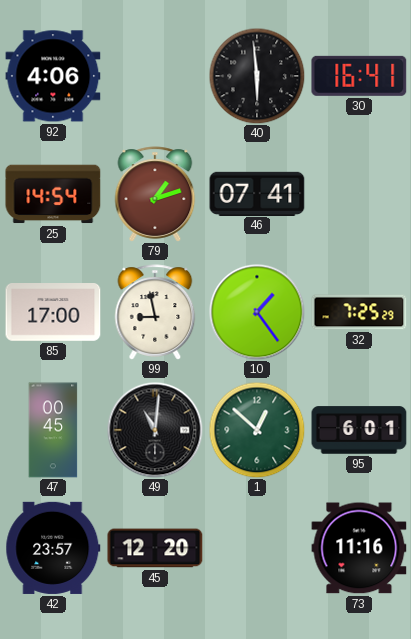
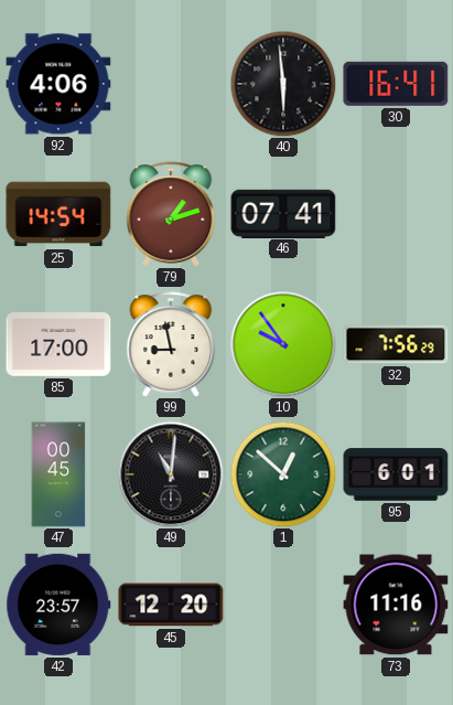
10: 1:24 -> 9:54 (283, 344)
32: 7:25 -> 7:56 (396, 344)
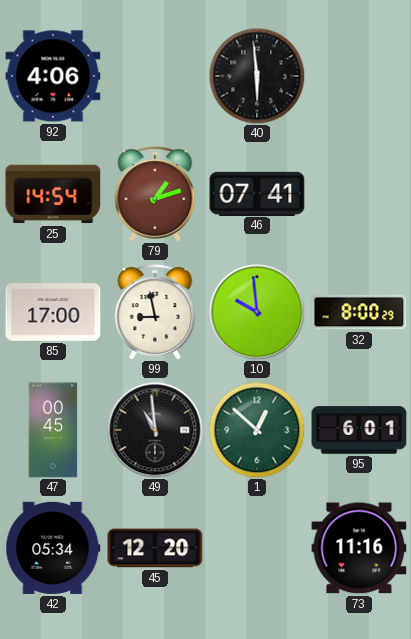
30: 16:41 -> none (396, 84)
10: 9:54 -> 9:59 (257, 312)
32: 7:56 -> 8:00 (359, 312)
49: 11:01 -> 10:59 (155, 430)
42: 23:57 -> 05:34 (53, 548)
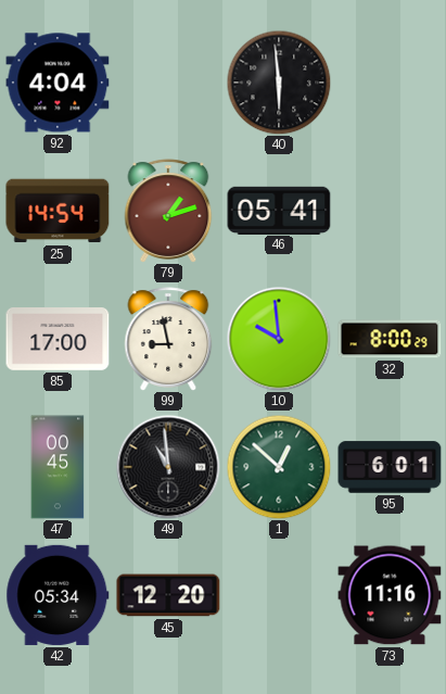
92: 4:06 -> 4:04 (58, 83)
46: 07:41 -> 05:41 (279, 210)
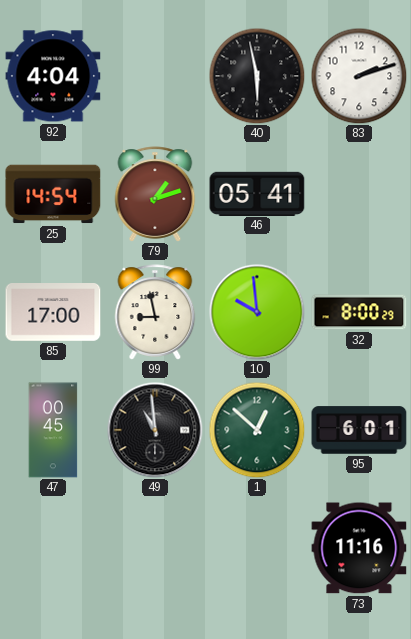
40: 5:59 -> 5:58 (257, 76)
83: none -> 2:12 (359, 76)
42: 05:34 -> none (58, 595)
45: 12:20 -> none (168, 595)
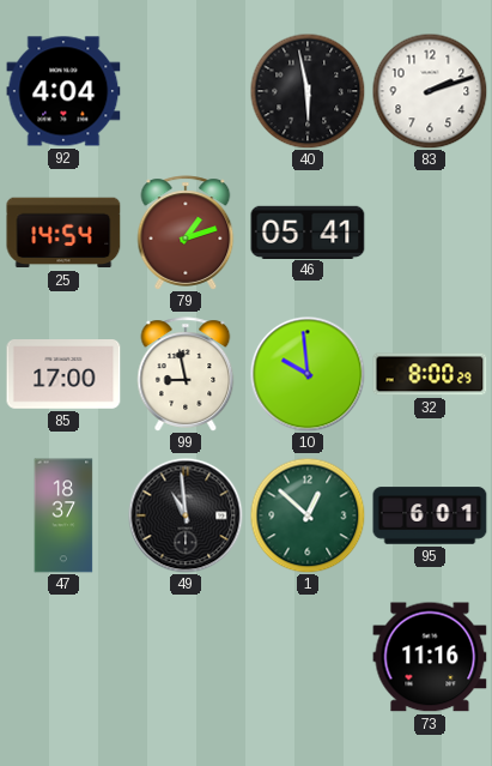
47: 00:45 -> 18:37 (63, 515)
